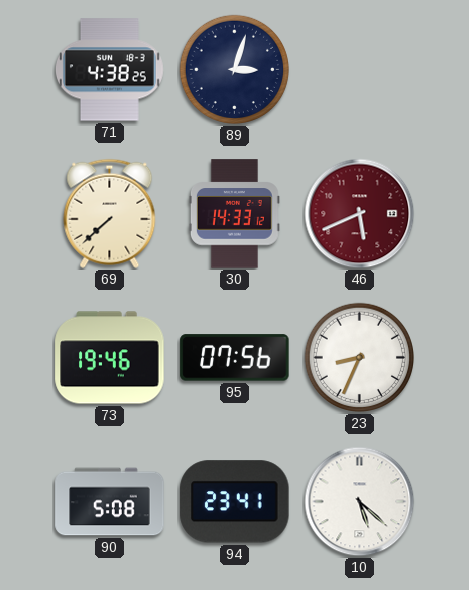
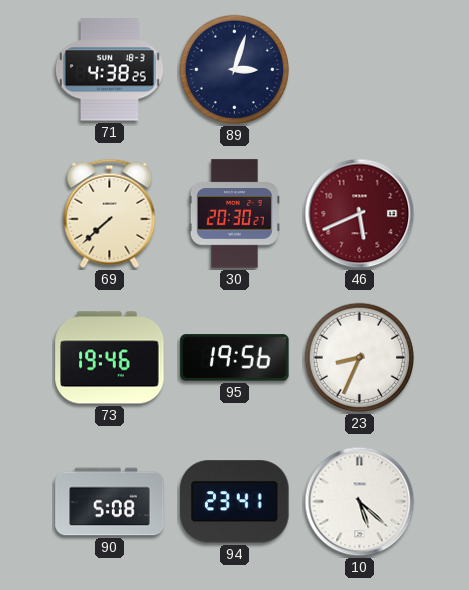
30: 14:33 -> 20:30 (234, 214)
95: 07:56 -> 19:56 (235, 358)
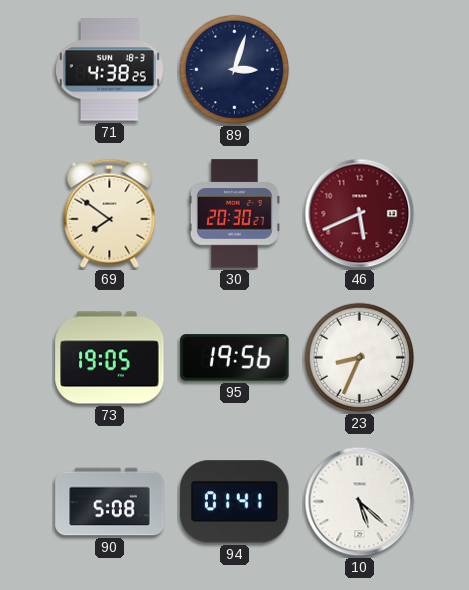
69: 7:38 -> 7:51 (110, 213)
73: 19:46 -> 19:05 (110, 358)
94: 23:41 -> 01:41 (235, 502)
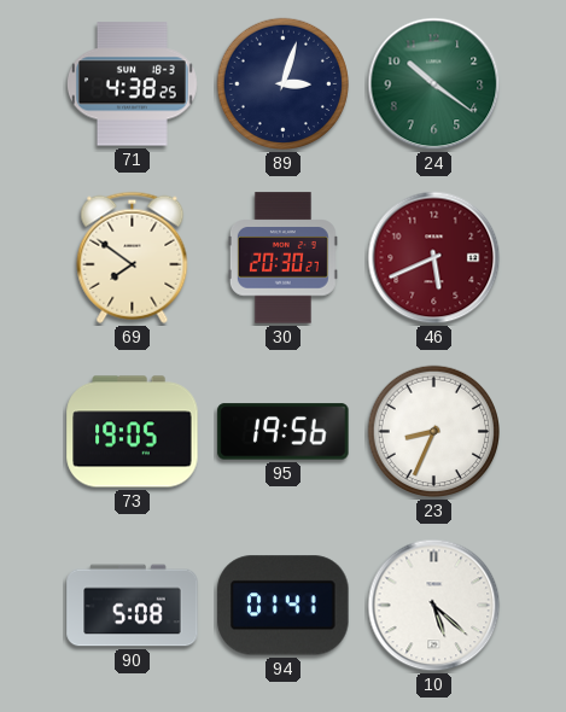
24: none -> 10:21 (434, 84)
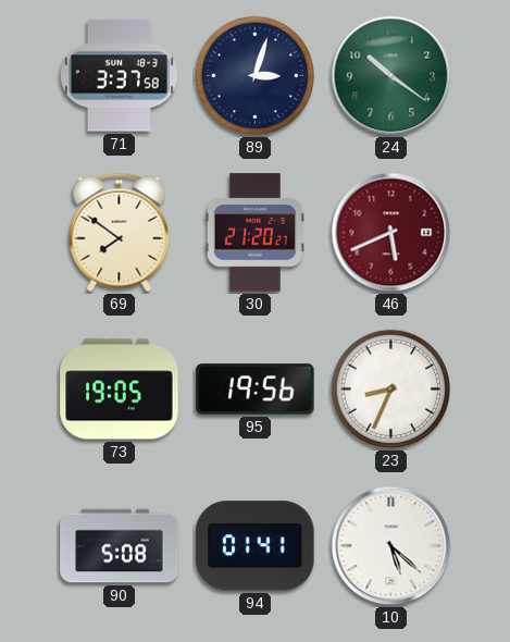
71: 4:38 -> 3:37 (119, 76)
30: 20:30 -> 21:20 (254, 233)
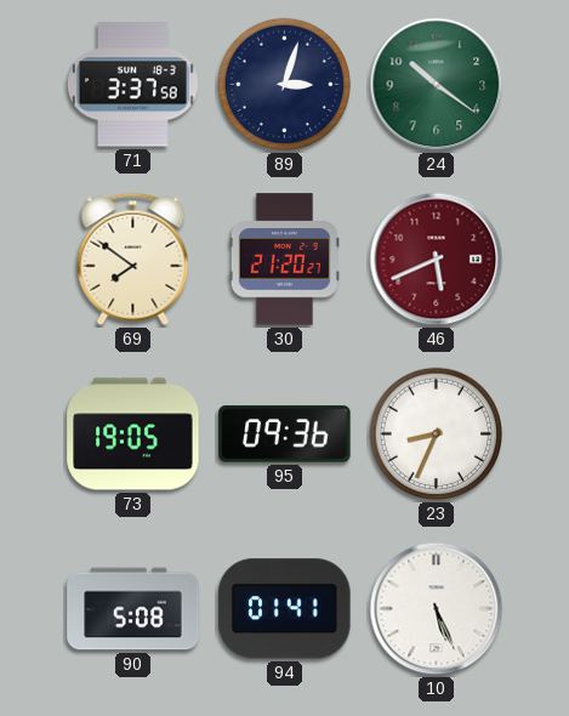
95: 19:56 -> 09:36 (285, 434)
10: 5:22 -> 5:26 (437, 609)
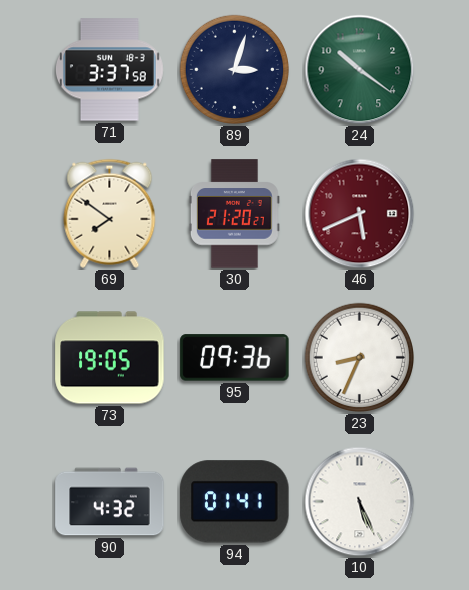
90: 5:08 -> 4:32 (110, 502)
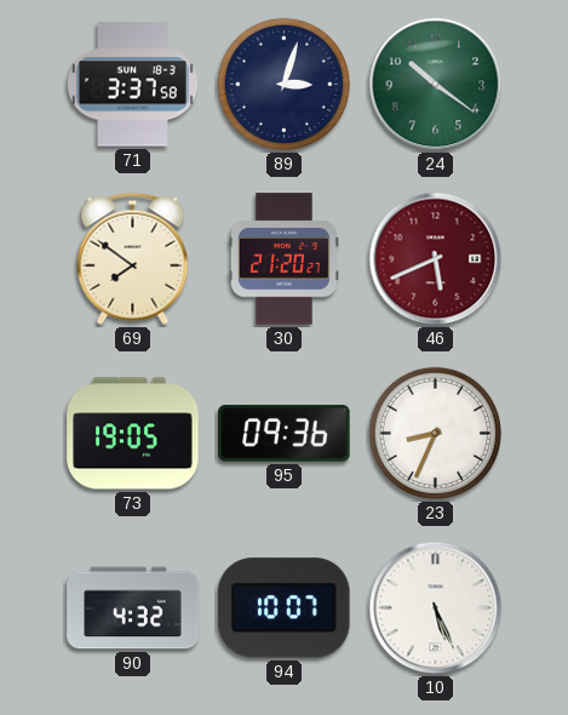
94: 01:41 -> 10:07 (285, 608)
